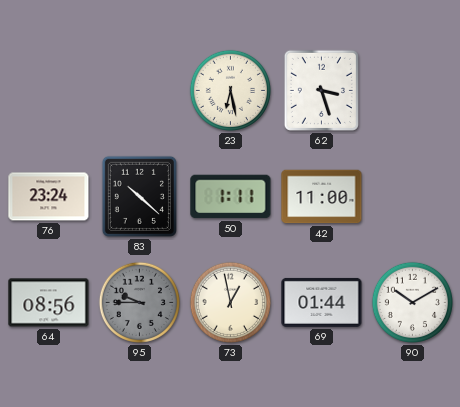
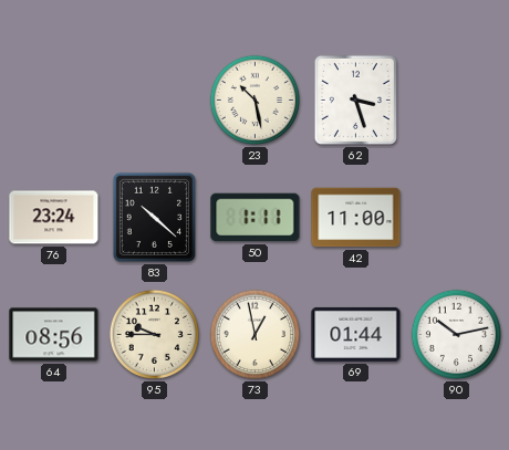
23: 6:28 -> 10:28 (254, 100)
95 dial: grey -> cream (154, 334)
90: 10:10 -> 10:13 (456, 334)
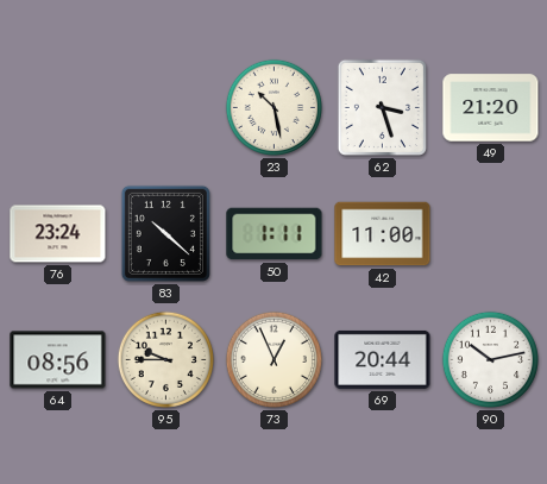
49: none -> 21:20 (491, 108)
73: 12:58 -> 12:56 (273, 359)
69: 01:44 -> 20:44 (383, 359)
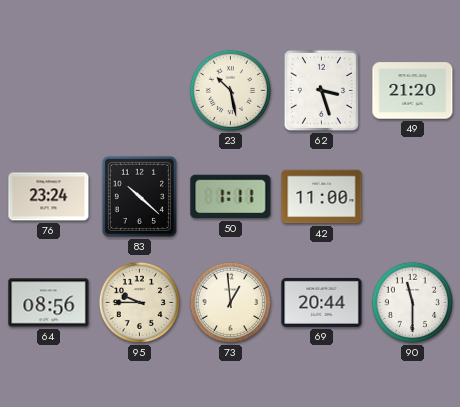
73: 12:56 -> 12:59 (230, 302)
90: 10:13 -> 11:30 (412, 302)
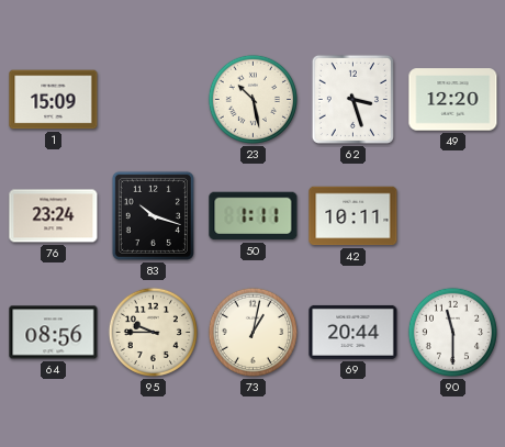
1: none -> 15:09 (54, 100)
49: 21:20 -> 12:20 (453, 100)
83: 10:22 -> 10:18 (153, 215)
42: 11:00 -> 10:11 (353, 216)
73: 12:59 -> 1:02 (252, 332)
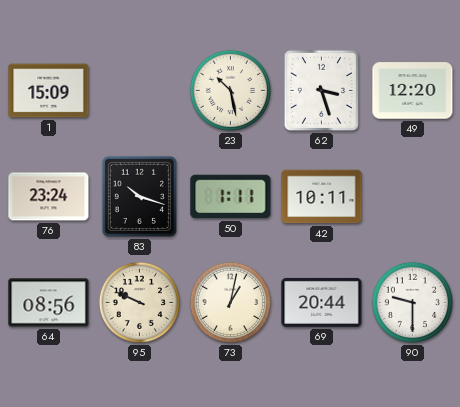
95: 9:45 -> 9:49 (139, 302)
90: 11:30 -> 9:30 (412, 302)
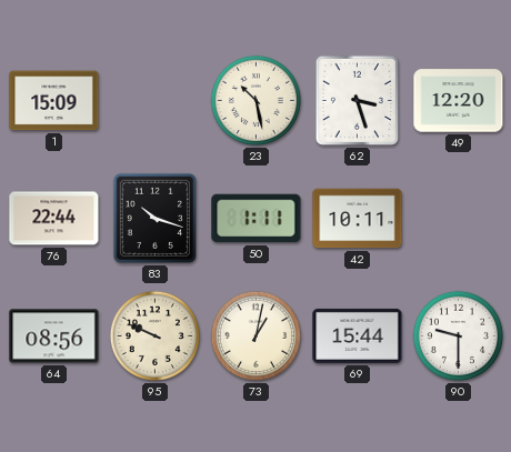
76: 23:24 -> 22:44 (54, 219)
69: 20:44 -> 15:44 (358, 335)
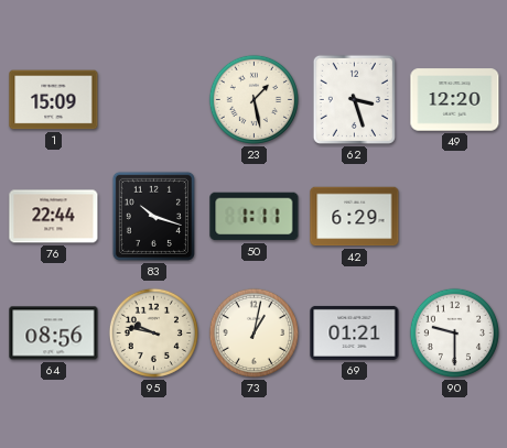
23: 10:28 -> 1:28 (253, 99)
42: 10:11 -> 6:29 (355, 217)
95: 9:49 -> 9:47 (153, 332)
69: 15:44 -> 01:21 (355, 332)
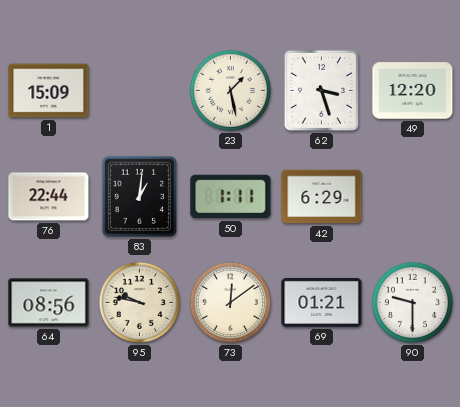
83: 10:18 -> 1:01 (139, 196)
73: 1:02 -> 12:09 (230, 302)
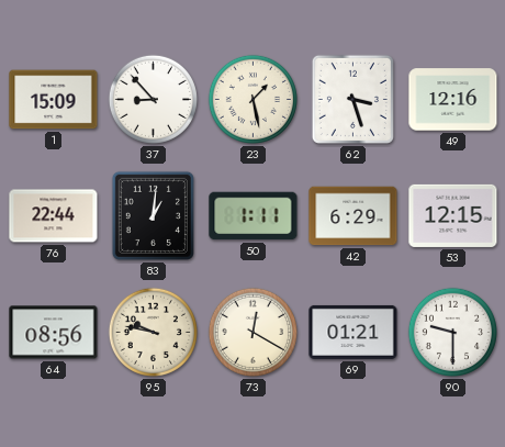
37: none -> 8:53 (153, 99)
49: 12:20 -> 12:16 (453, 100)
53: none -> 12:15 (453, 215)
73: 12:09 -> 12:20 (252, 332)
